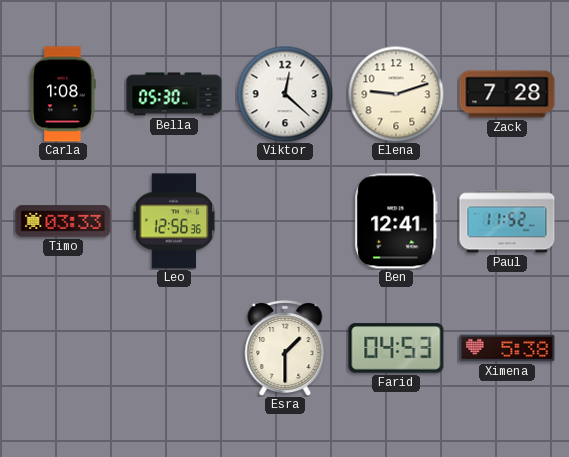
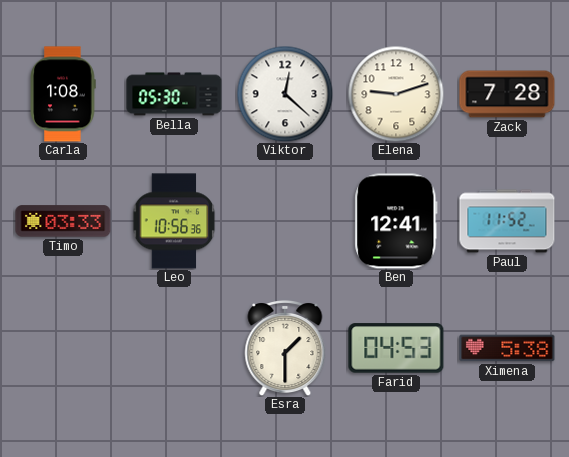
Leo: 12:56 -> 10:56 (174, 221)
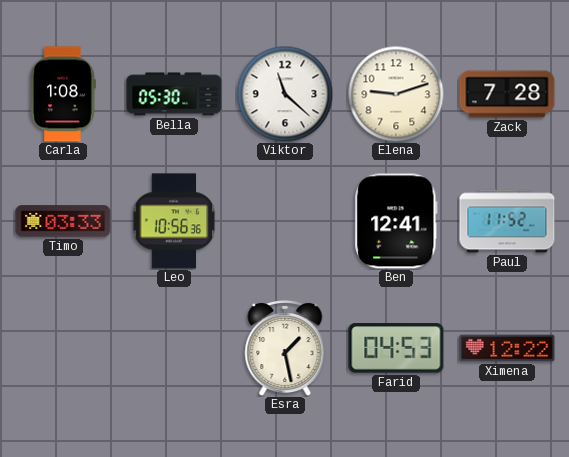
Viktor: 12:22 -> 11:22 (285, 94)
Esra: 1:30 -> 1:28 (285, 349)
Ximena: 5:38 -> 12:22 (507, 348)
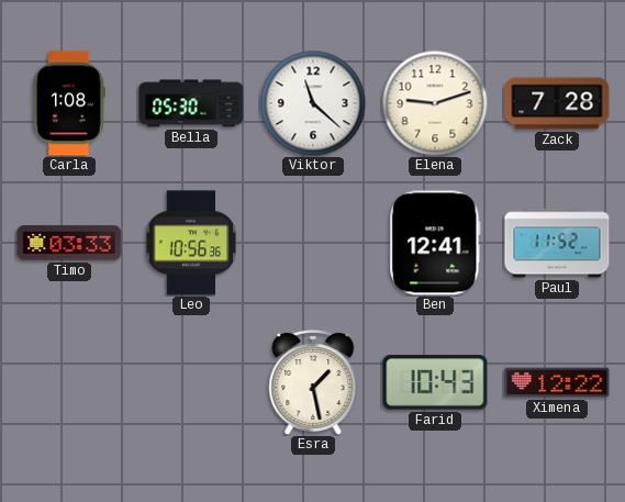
Farid: 04:53 -> 10:43 (435, 382)
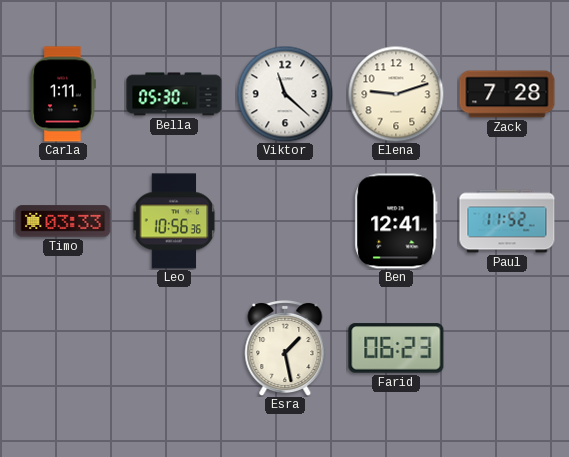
Carla: 1:08 -> 1:11 (63, 94)
Farid: 10:43 -> 06:23 (396, 348)
Ximena: 12:22 -> none (557, 382)
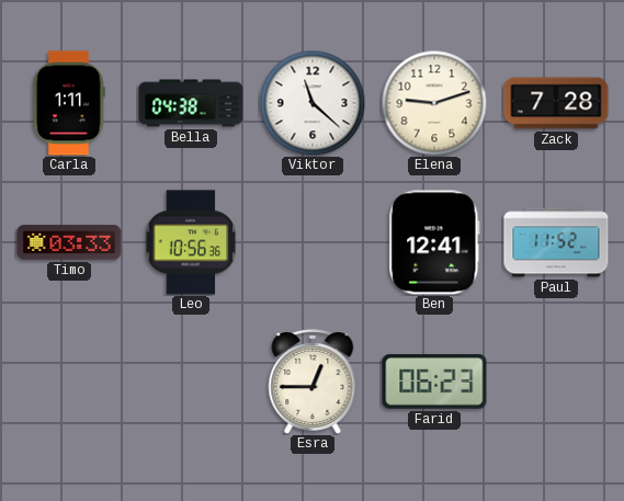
Bella: 05:30 -> 04:38 (191, 103)
Esra: 1:28 -> 12:45 (313, 383)
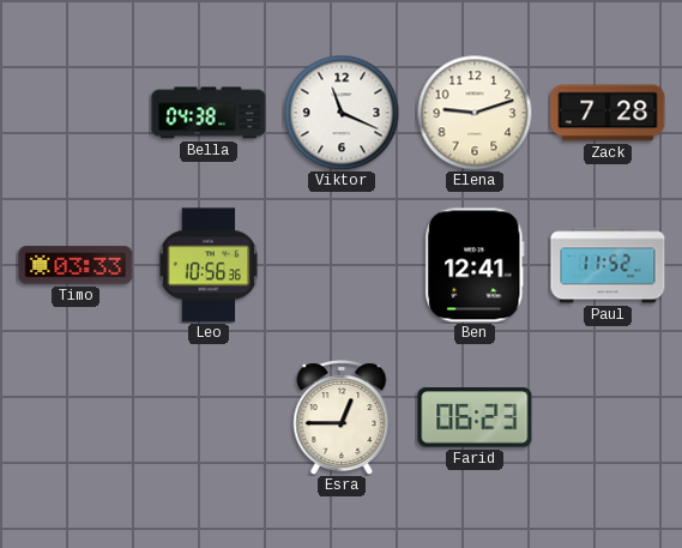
Carla: 1:11 -> none (69, 103)
Viktor: 11:22 -> 11:19 (342, 113)
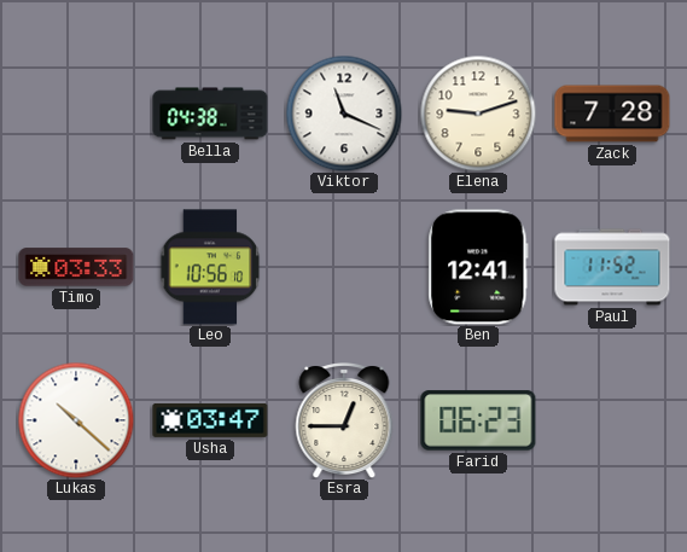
Leo: 10:56:36 -> 10:56:10 (210, 267)
Lukas: none -> 10:22 (76, 420)
Usha: none -> 03:47 (210, 420)
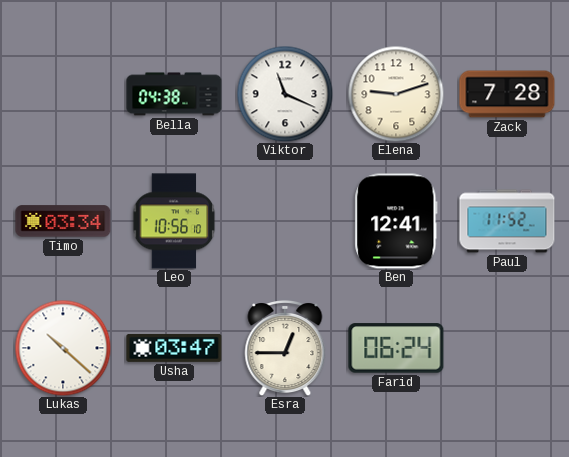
Timo: 03:33 -> 03:34 (63, 221)
Farid: 06:23 -> 06:24 (396, 348)
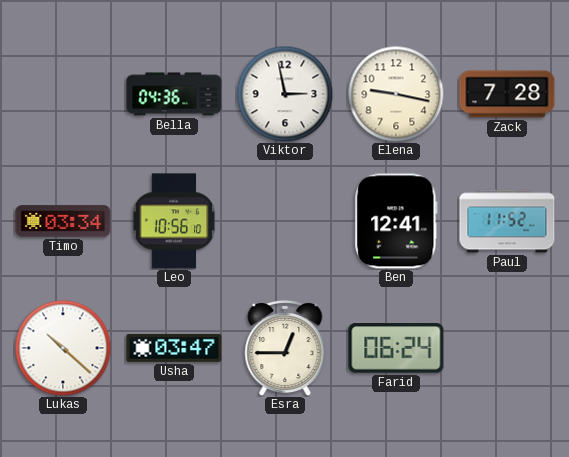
Bella: 04:38 -> 04:36 (174, 94)
Viktor: 11:19 -> 2:58 (285, 94)
Elena: 9:12 -> 9:17 (396, 94)
